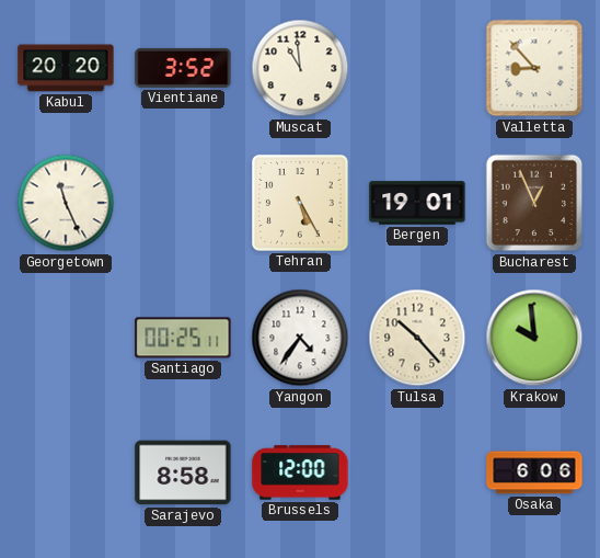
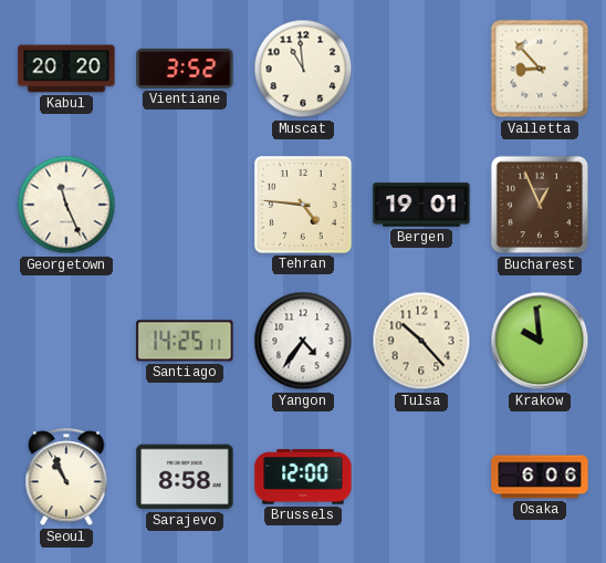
Tehran: 5:25 -> 4:46 (303, 205)
Santiago: 00:25 -> 14:25 (185, 341)
Seoul: none -> 10:56 (66, 478)
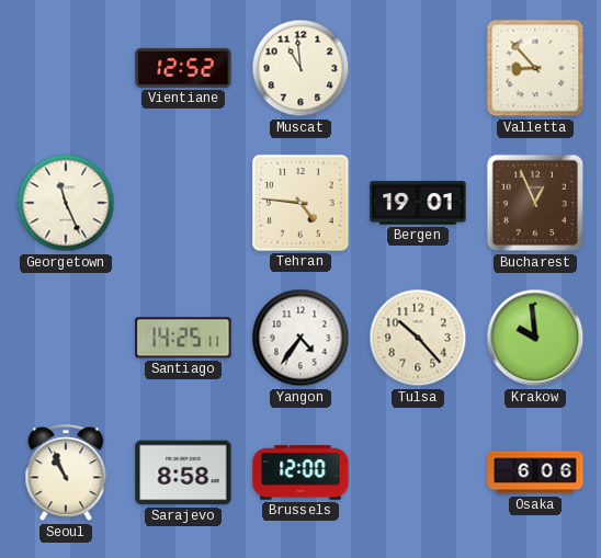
Kabul: 20:20 -> none (66, 69)
Vientiane: 3:52 -> 12:52 (183, 68)
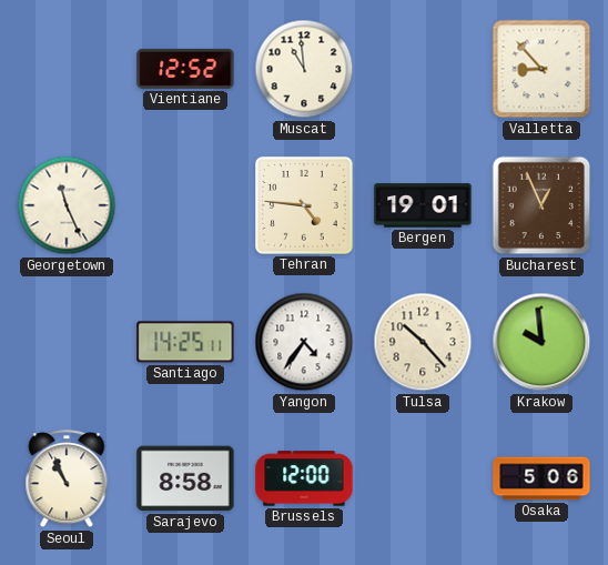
Osaka: 6:06 -> 5:06 (541, 478)
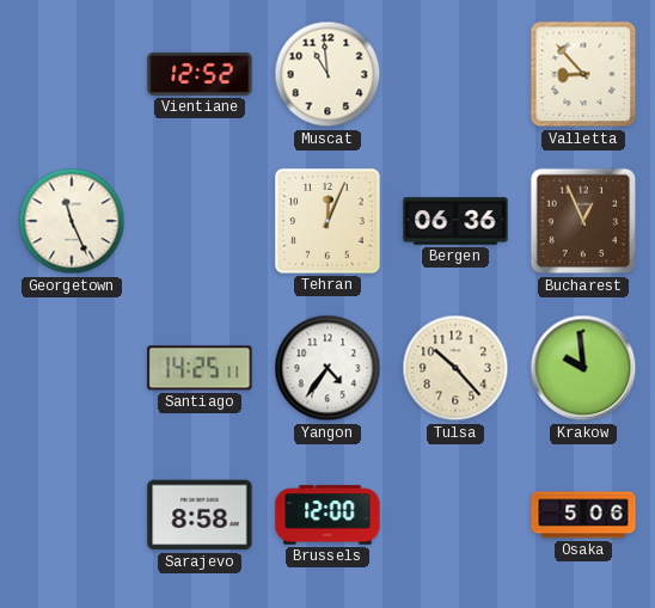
Tehran: 4:46 -> 12:04 (327, 221)
Bergen: 19:01 -> 06:36 (455, 221)
Seoul: 10:56 -> none (67, 480)
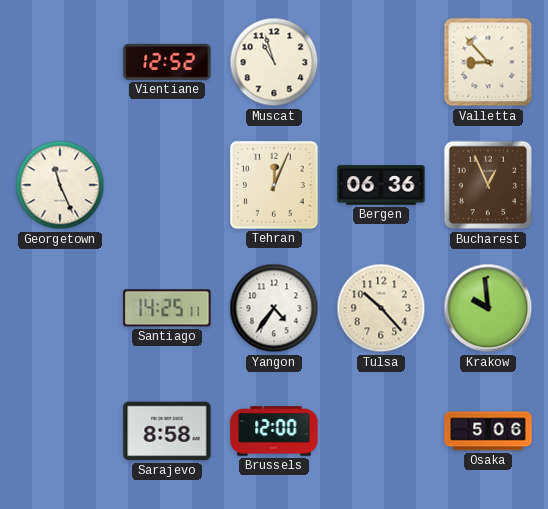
Muscat: 10:59 -> 10:57 (274, 62)
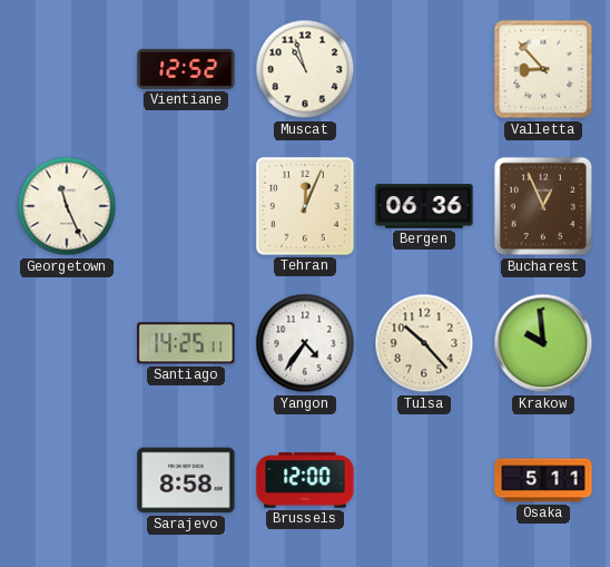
Osaka: 5:06 -> 5:11 (543, 480)
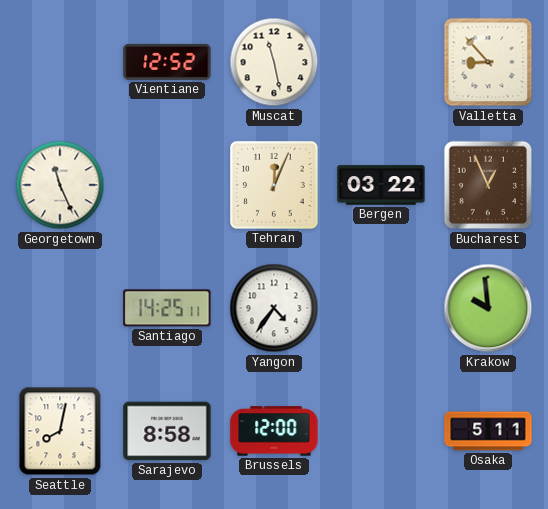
Muscat: 10:57 -> 11:28 (274, 62)
Bergen: 06:36 -> 03:22 (381, 185)
Tulsa: 10:23 -> none (424, 343)
Seattle: none -> 8:02 (60, 431)
